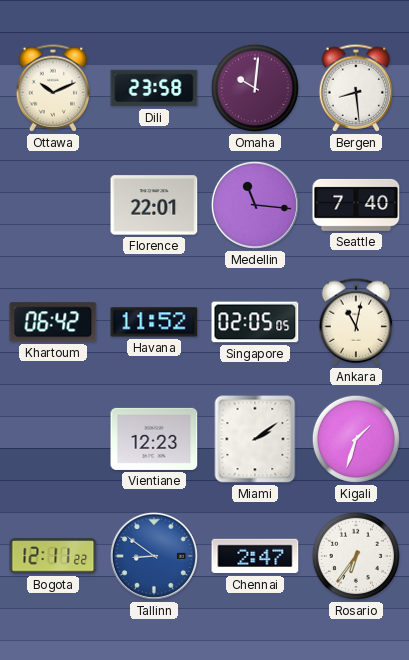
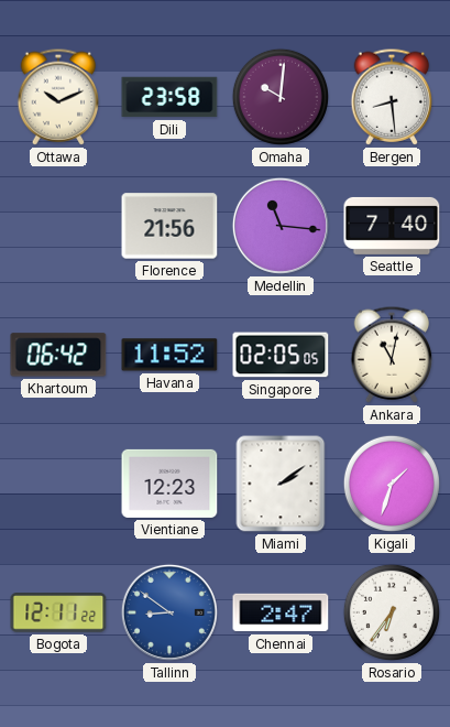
Florence: 22:01 -> 21:56 (169, 226)
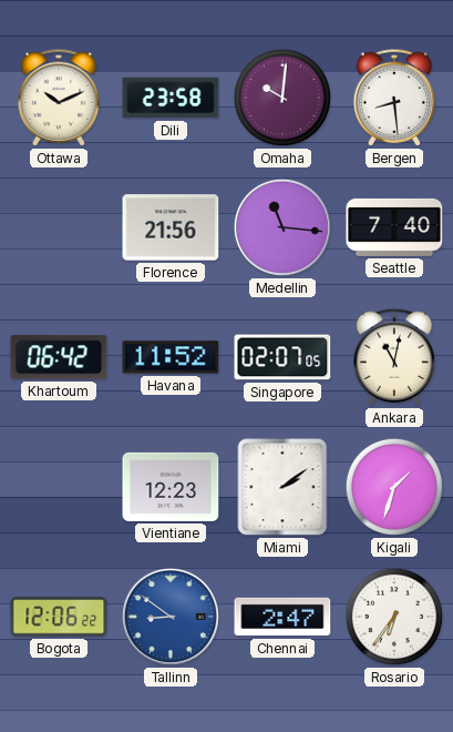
Singapore: 02:05 -> 02:07 (282, 357)
Bogota: 12:11 -> 12:06 (59, 617)
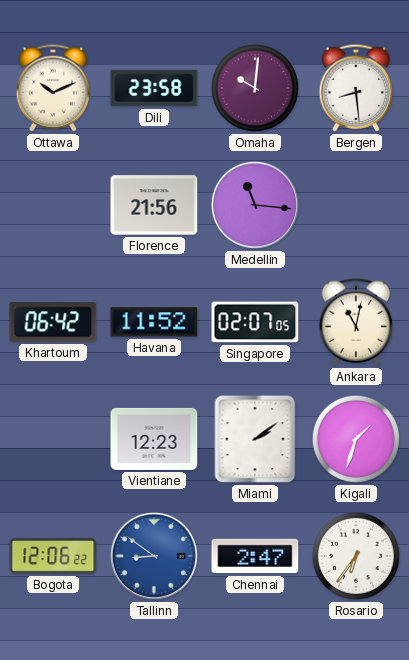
Seattle: 7:40 -> none (394, 227)
